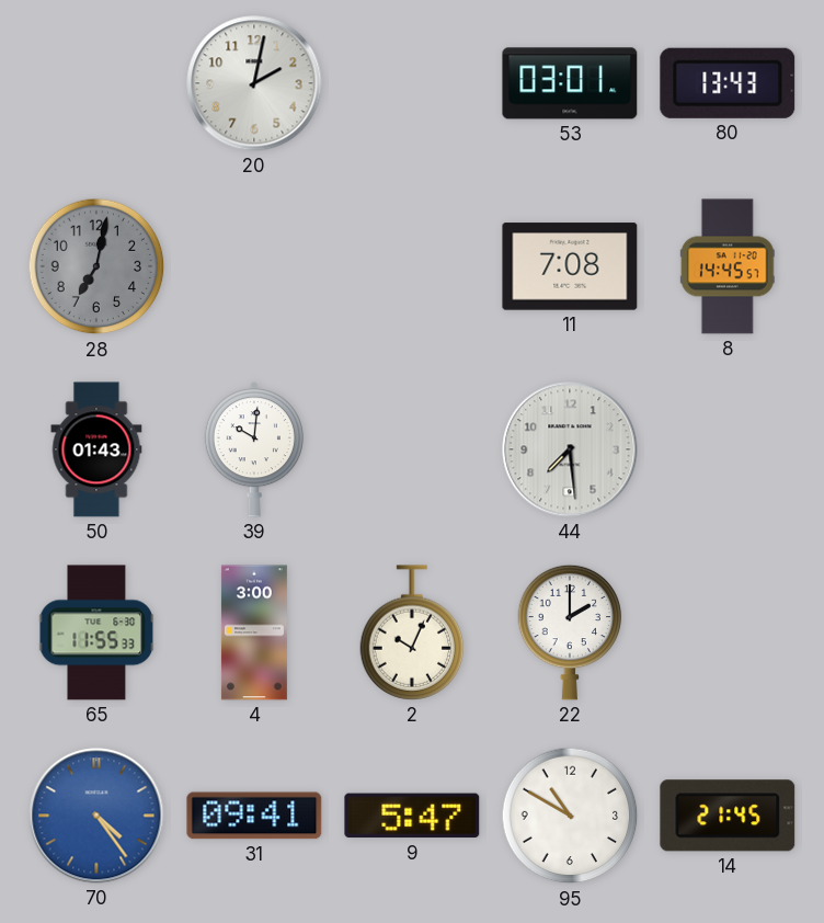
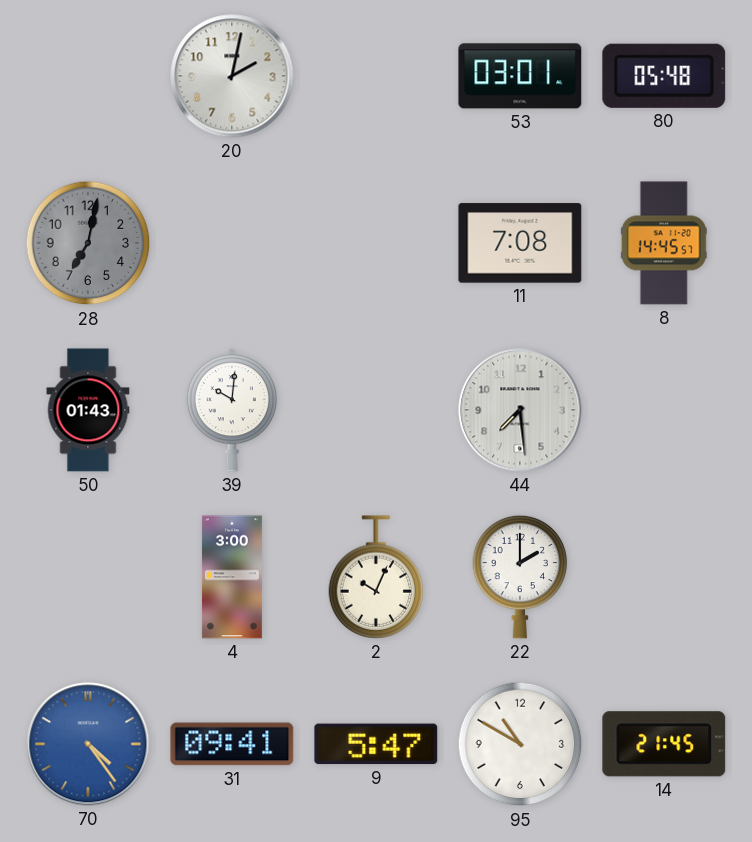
80: 13:43 -> 05:48 (664, 76)
65: 11:55 -> none (96, 633)
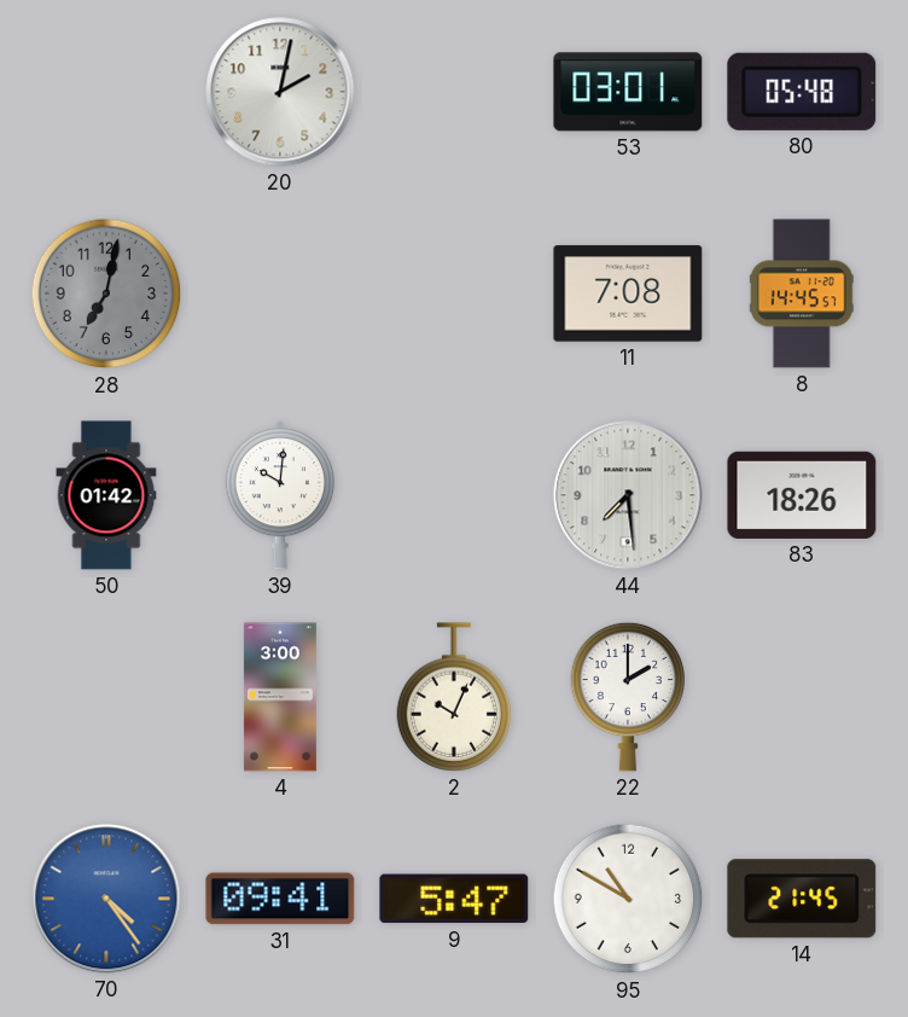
50: 01:43 -> 01:42 (106, 495)
83: none -> 18:26 (802, 495)
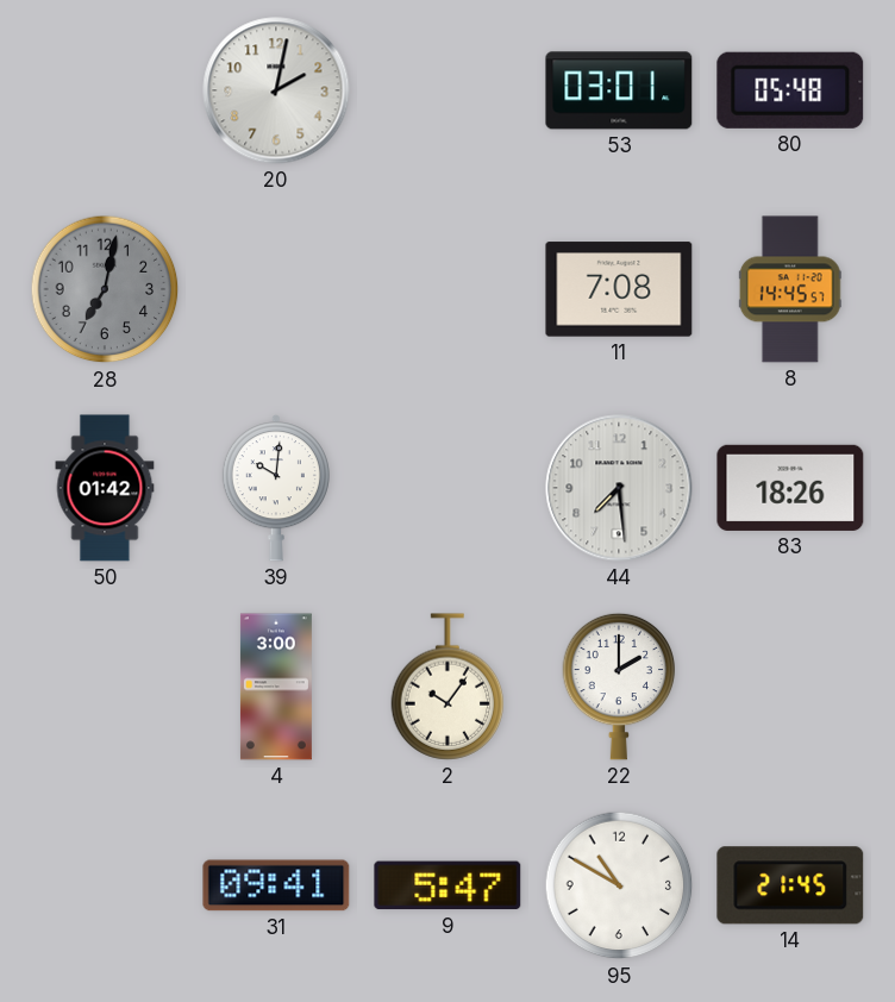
2: 10:04 -> 10:06 (447, 687)
70: 4:24 -> none (106, 899)
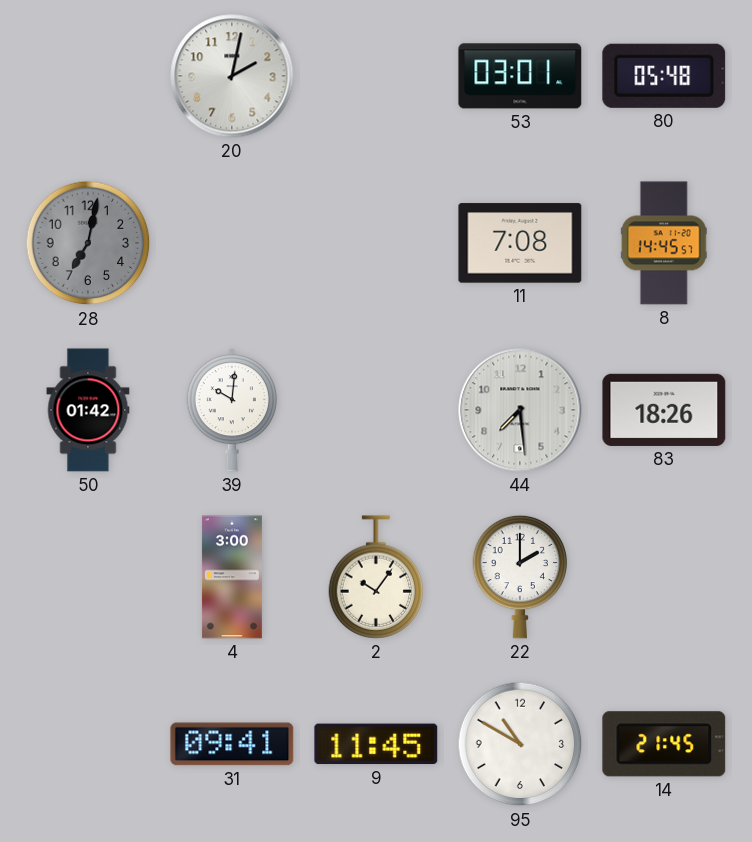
9: 5:47 -> 11:45 (376, 744)
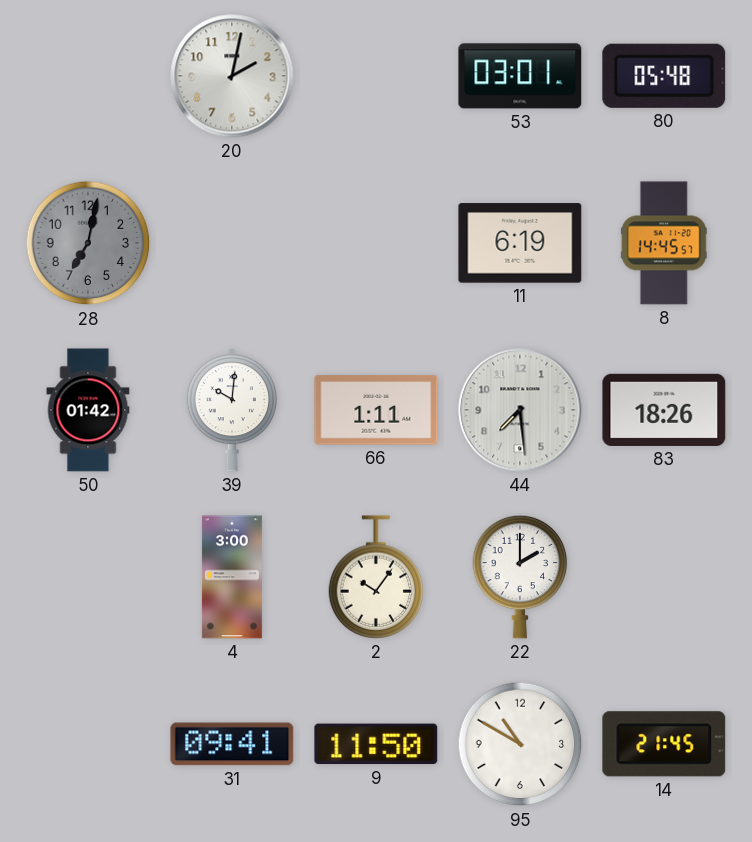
11: 7:08 -> 6:19 (520, 243)
66: none -> 1:11 (376, 410)
9: 11:45 -> 11:50 (376, 744)
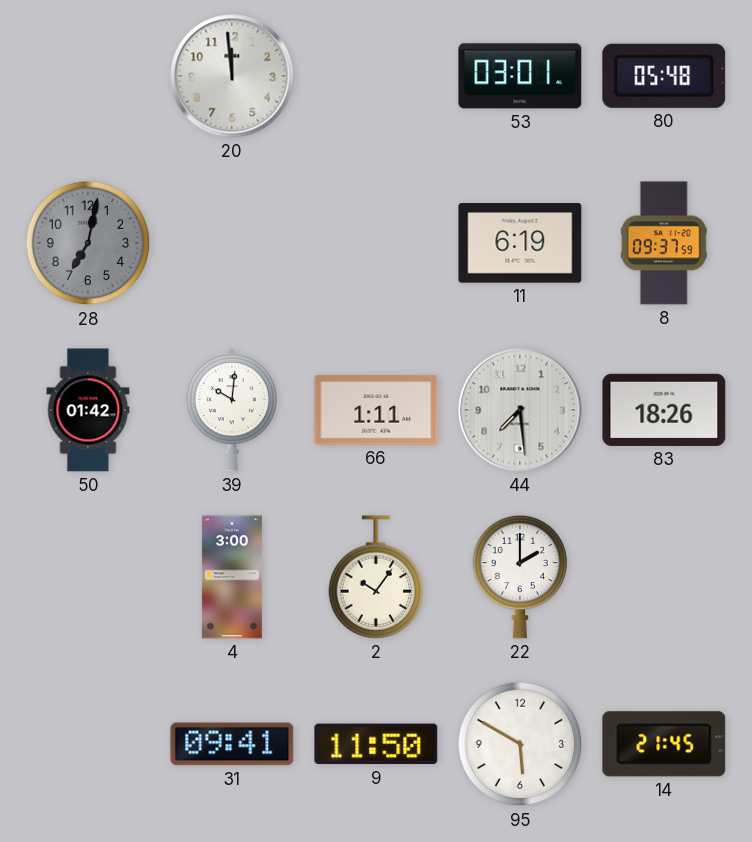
20: 2:02 -> 11:59 (232, 76)
8: 14:45 -> 09:37 (664, 243)
95: 10:50 -> 5:50 (520, 744)
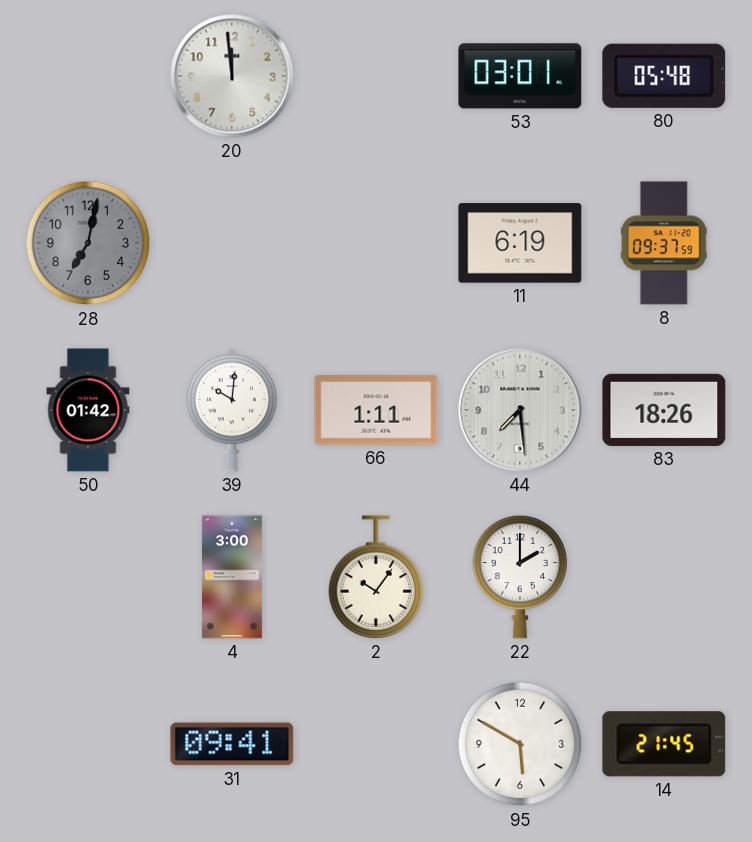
9: 11:50 -> none (376, 744)
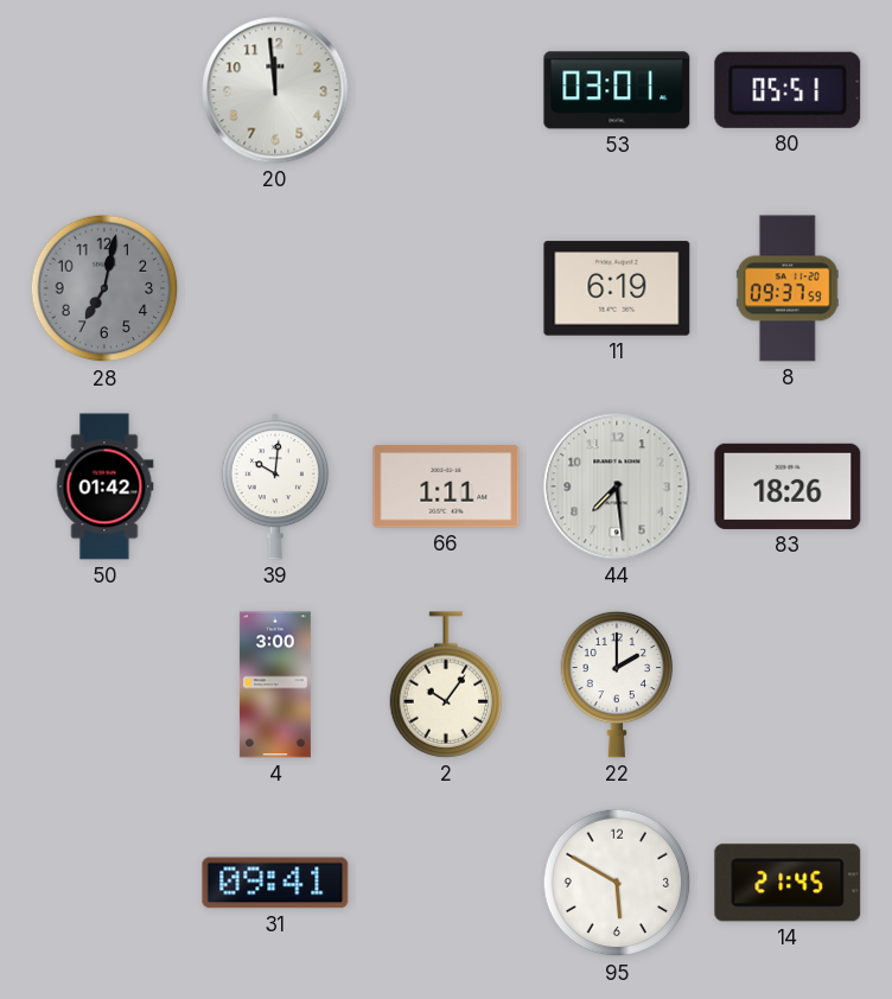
80: 05:48 -> 05:51 (788, 90)
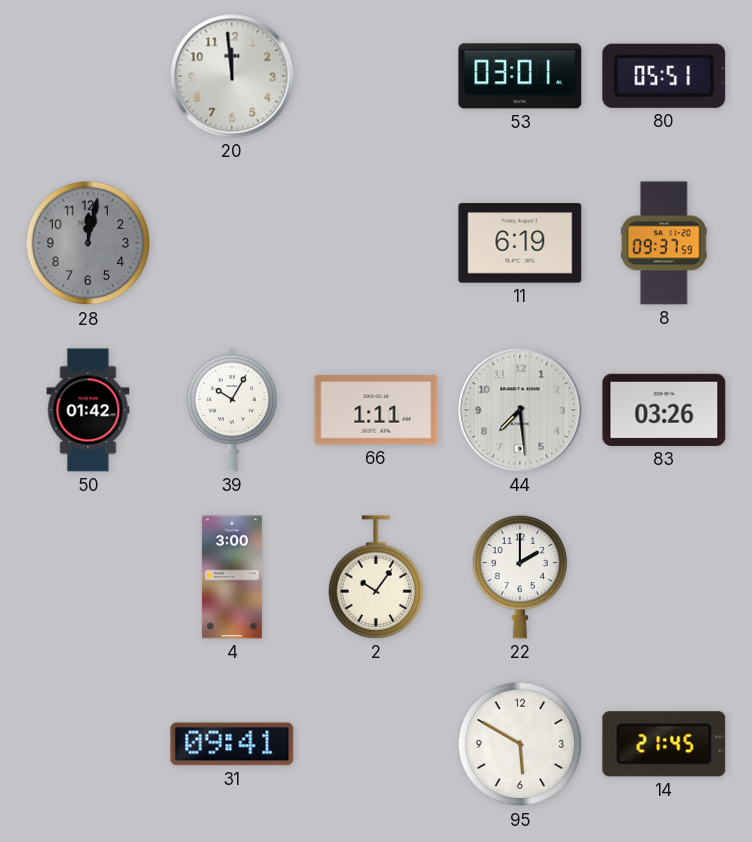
28: 7:02 -> 12:02 (88, 243)
39: 10:01 -> 10:05 (232, 411)
83: 18:26 -> 03:26 (664, 410)
